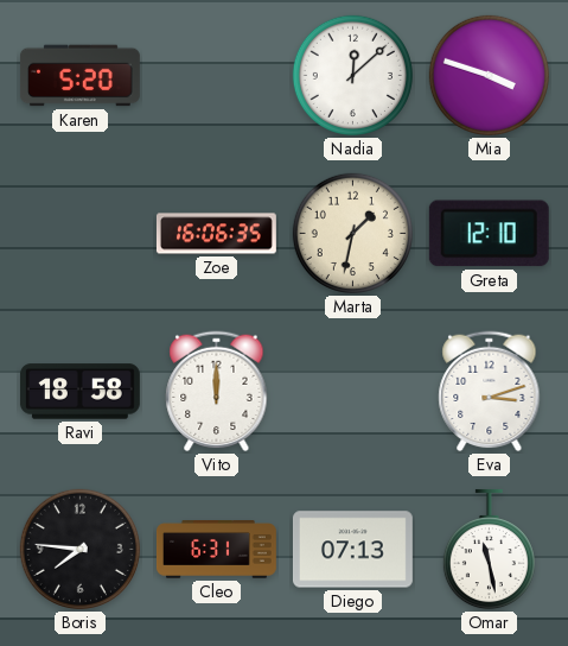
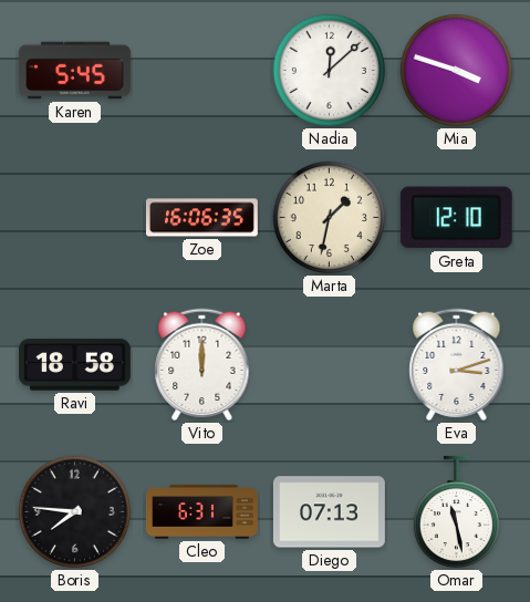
Karen: 5:20 -> 5:45 (74, 71)
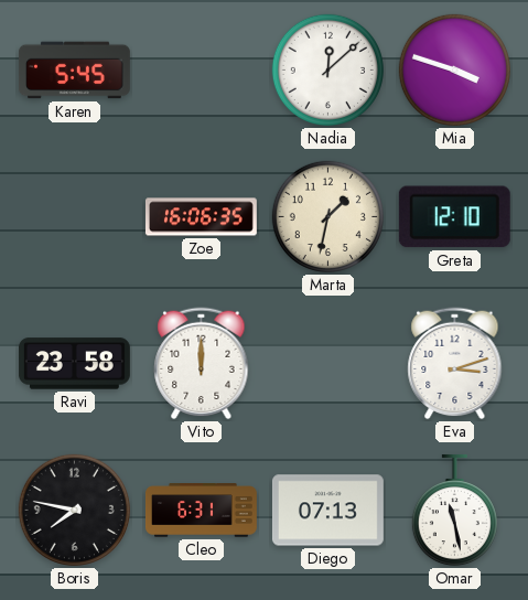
Ravi: 18:58 -> 23:58 (74, 364)
Boris: 7:46 -> 7:47 (74, 510)
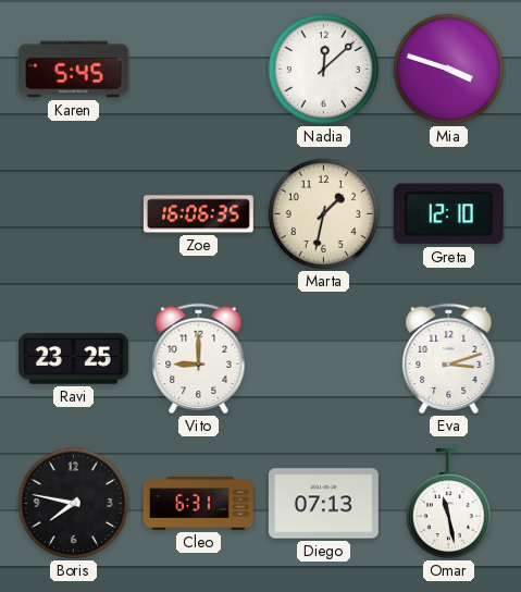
Ravi: 23:58 -> 23:25 (73, 359)
Vito: 12:00 -> 9:00 (199, 359)
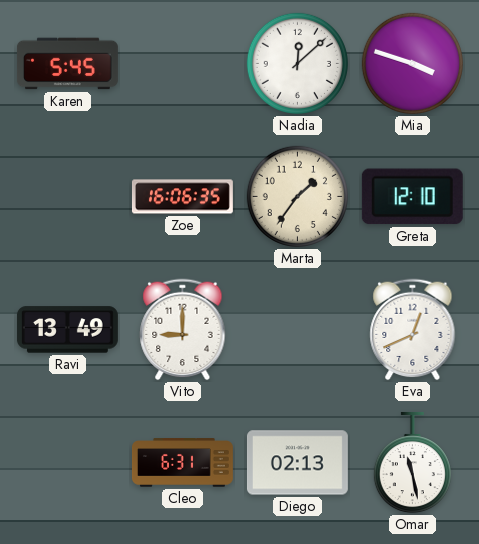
Marta: 1:32 -> 1:36 (297, 196)
Ravi: 23:25 -> 13:49 (67, 330)
Eva: 3:12 -> 12:41 (413, 330)
Boris: 7:47 -> none (73, 503)
Diego: 07:13 -> 02:13 (297, 463)
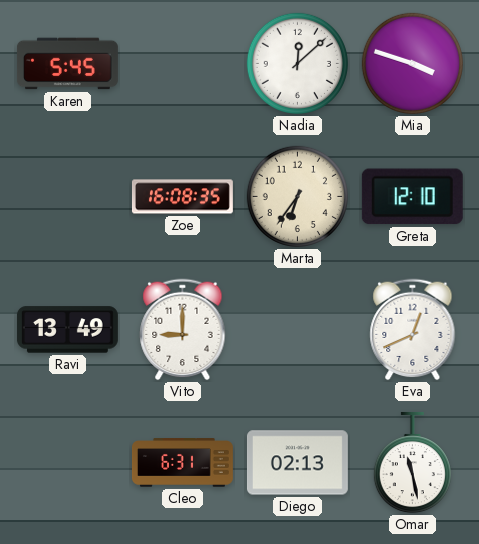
Zoe: 16:06 -> 16:08 (182, 197)
Marta: 1:36 -> 6:36 (297, 196)
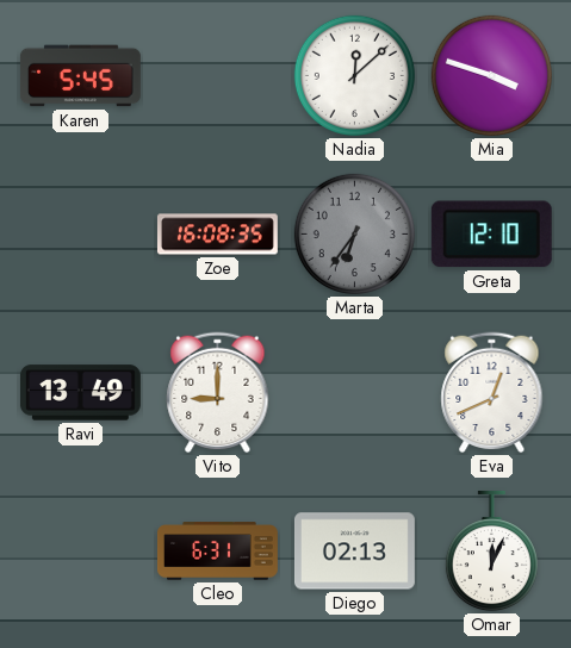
Marta dial: cream -> grey (354, 233)
Omar: 11:28 -> 12:04 (491, 552)
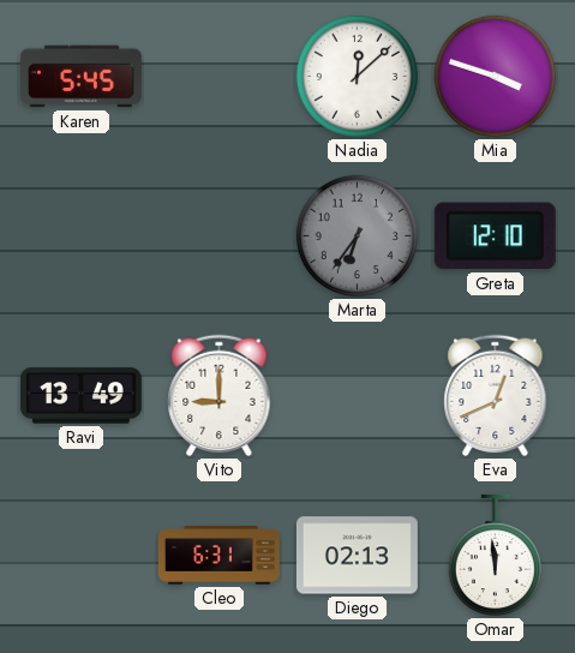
Zoe: 16:08 -> none (217, 235)
Omar: 12:04 -> 11:59 (495, 556)
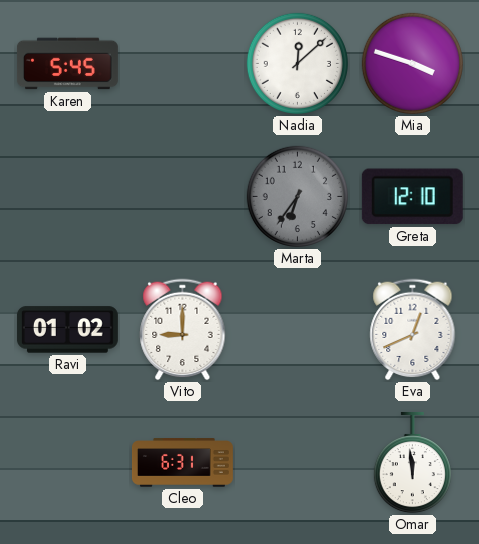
Ravi: 13:49 -> 01:02 (67, 330)
Diego: 02:13 -> none (357, 556)
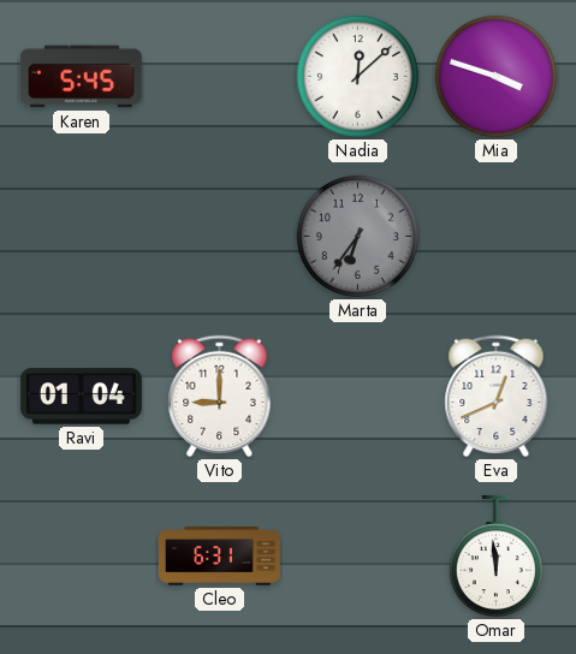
Greta: 12:10 -> none (412, 197)
Ravi: 01:02 -> 01:04 (81, 397)
